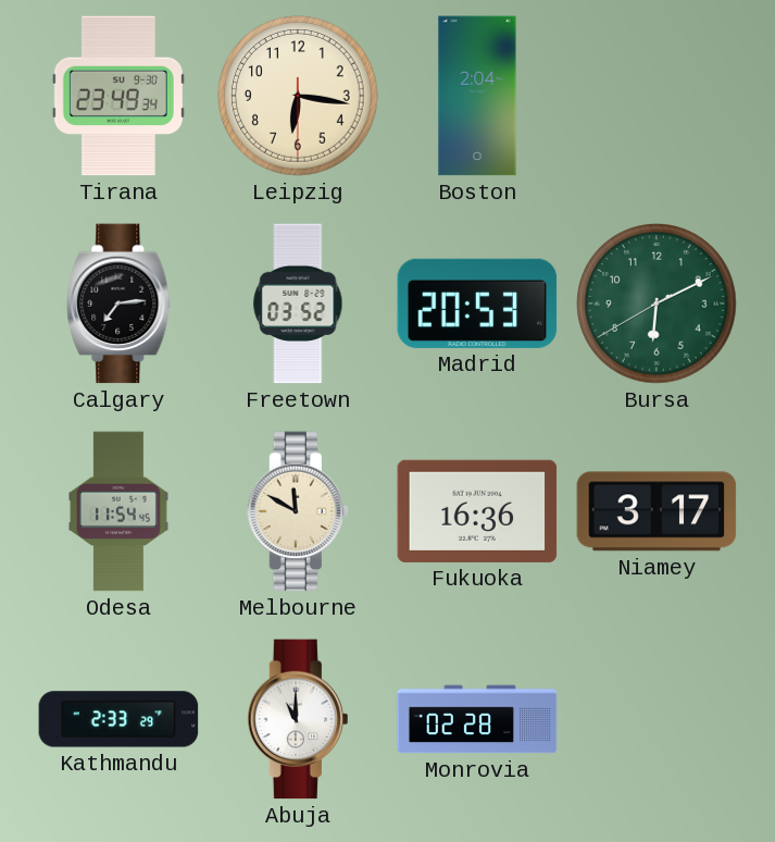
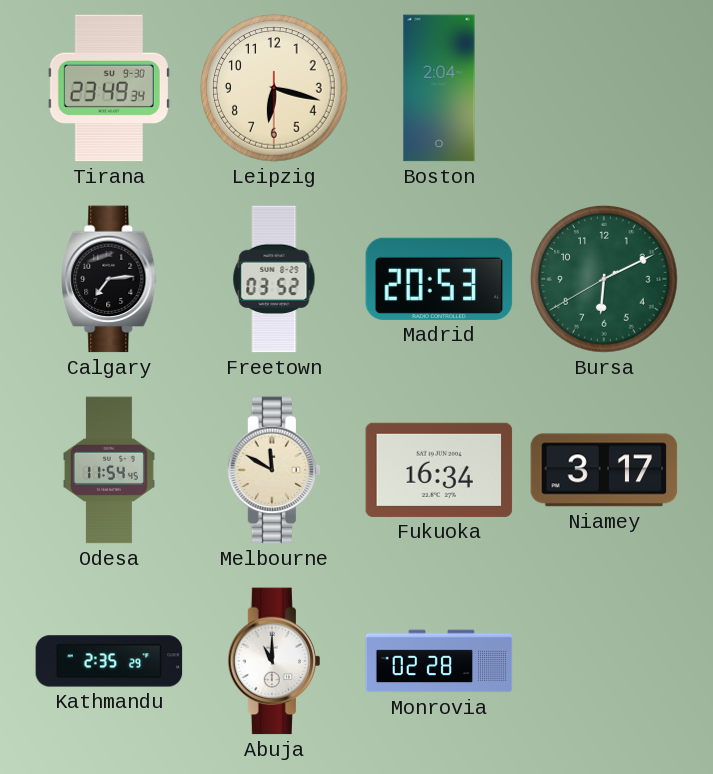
Leipzig: 6:16 -> 6:17 (274, 88)
Fukuoka: 16:36 -> 16:34 (439, 470)
Kathmandu: 2:33 -> 2:35 (109, 661)
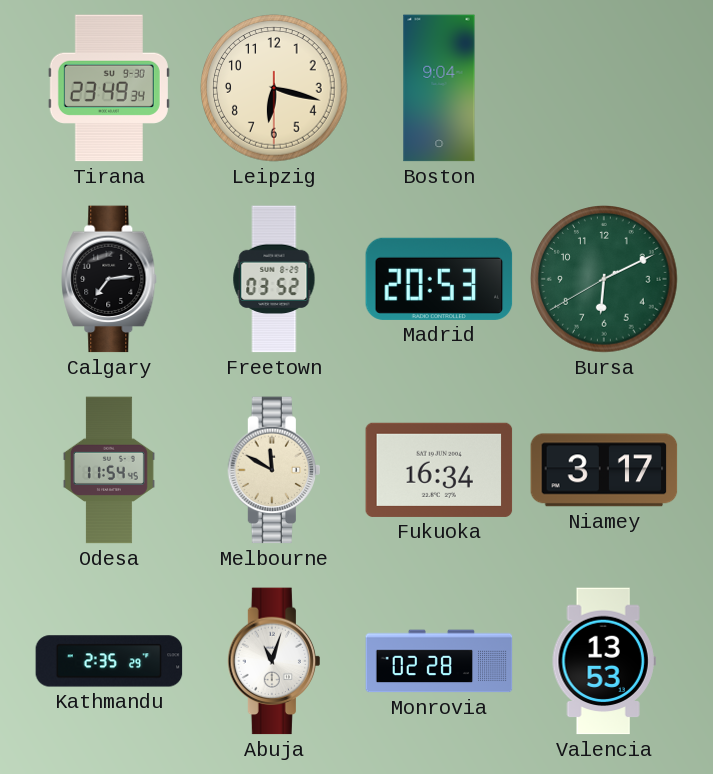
Boston: 2:04 -> 9:04 (439, 88)
Abuja: 11:00 -> 11:03 (274, 661)
Valencia: none -> 13:53 (604, 661)
